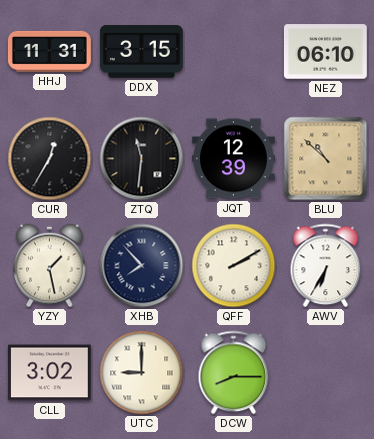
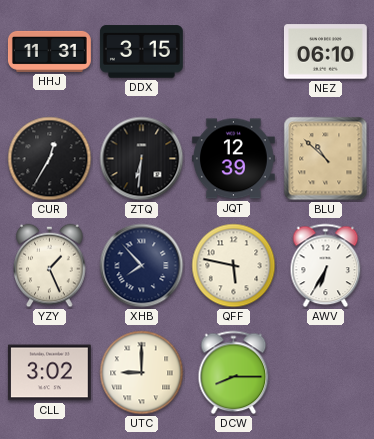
ZTQ: 11:31 -> 6:31 (142, 159)
YZY: 1:28 -> 1:26 (50, 266)
QFF: 2:10 -> 5:47 (234, 266)
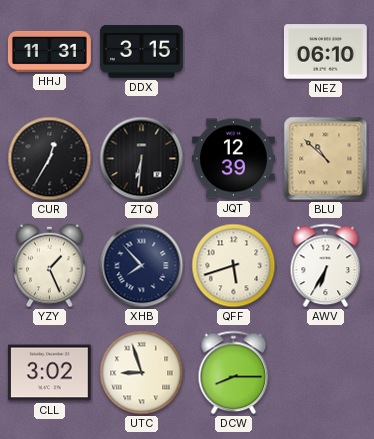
QFF: 5:47 -> 5:42 (234, 266)
UTC: 9:00 -> 8:57 (142, 373)
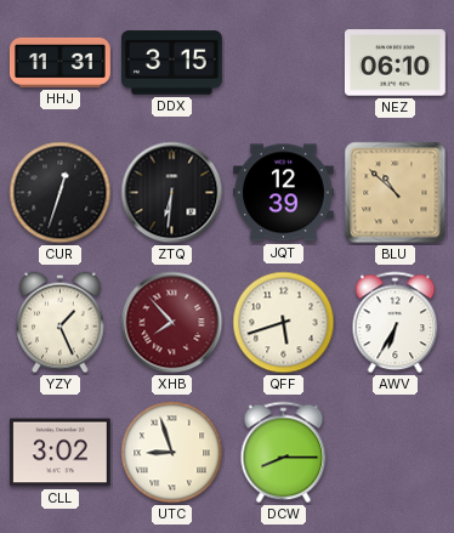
CUR: 12:35 -> 12:33 (61, 193)
XHB dial: navy -> burgundy (172, 323)
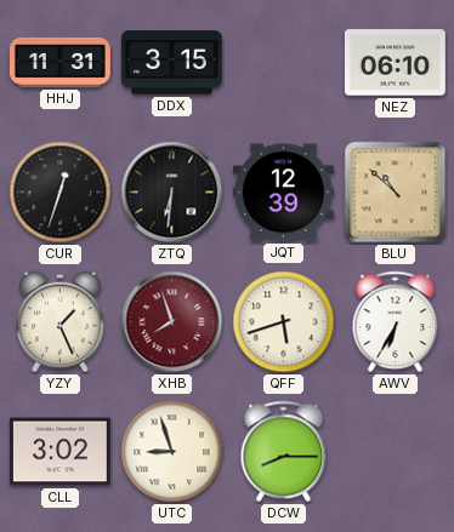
XHB: 7:53 -> 7:57 (172, 322)
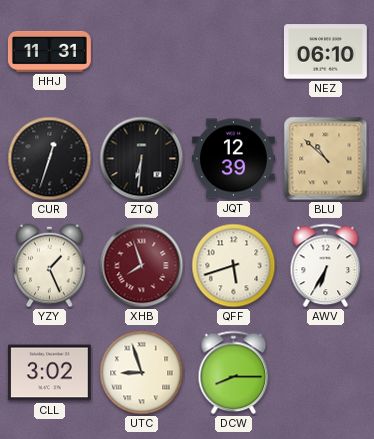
DDX: 3:15 -> none (171, 63)
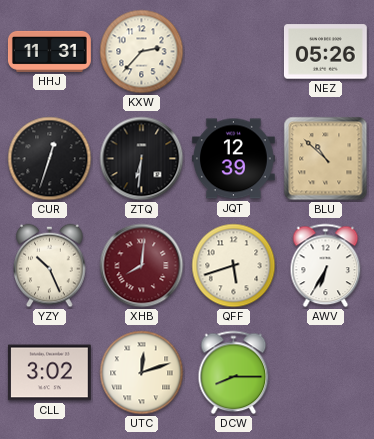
KXW: none -> 2:37 (142, 52)
NEZ: 06:10 -> 05:26 (325, 52)
YZY: 1:26 -> 10:26 (50, 266)
XHB: 7:57 -> 8:01 (142, 266)
UTC: 8:57 -> 12:12 (142, 373)
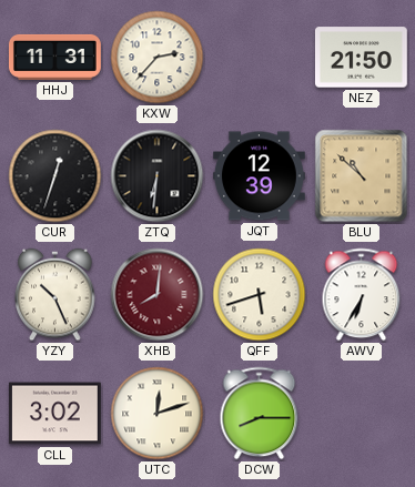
NEZ: 05:26 -> 21:50 (361, 58)
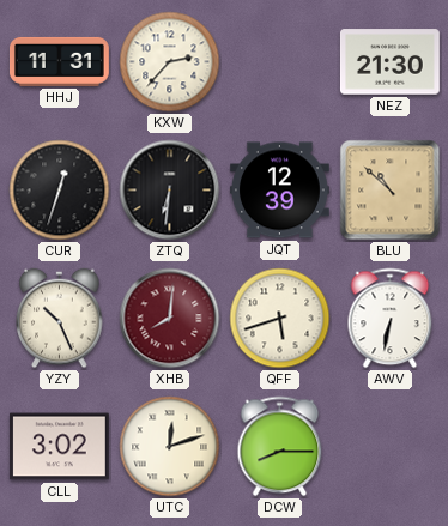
NEZ: 21:50 -> 21:30 (389, 62)
AWV: 6:35 -> 6:32 (391, 319)
